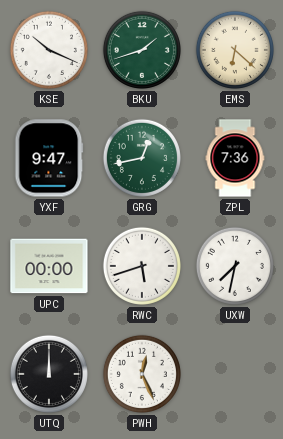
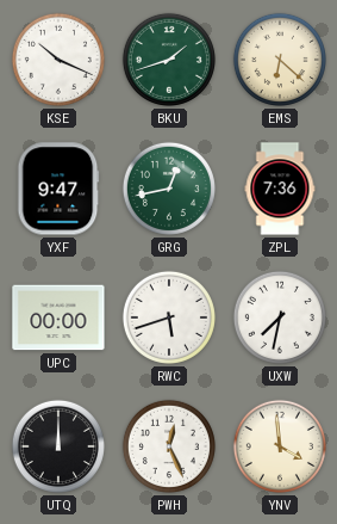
YNV: none -> 3:59 (280, 446)
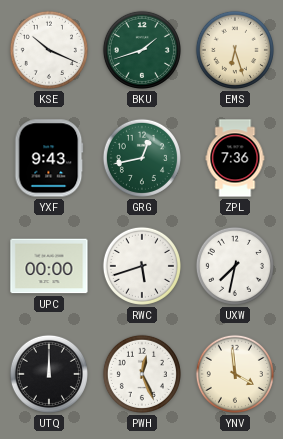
EMS: 6:22 -> 6:27 (235, 50)
YXF: 9:47 -> 9:43 (49, 158)
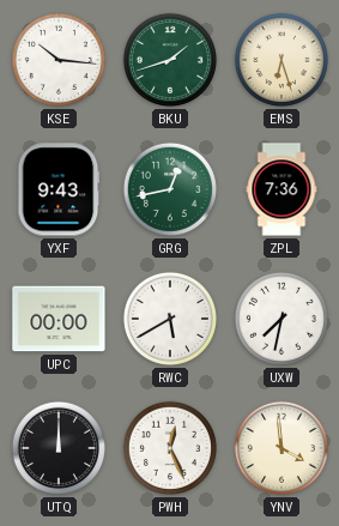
KSE: 10:19 -> 10:16 (59, 60)
RWC: 5:42 -> 5:40 (170, 319)
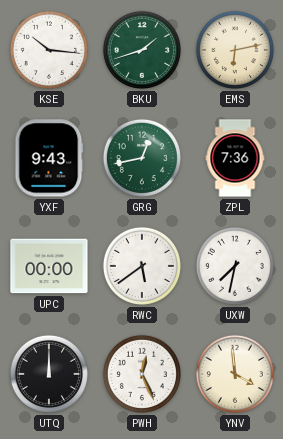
EMS: 6:27 -> 6:13 (235, 50)
RWC: 5:40 -> 5:39 (142, 266)
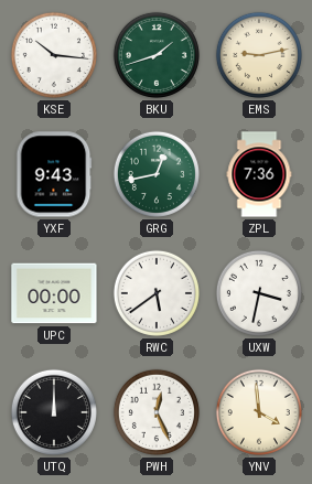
EMS: 6:13 -> 9:13 (259, 55)
UXW: 7:32 -> 3:32 (259, 293)
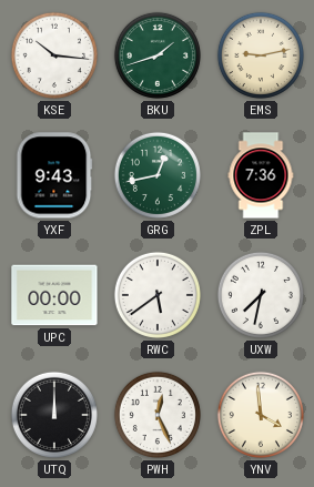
UXW: 3:32 -> 7:32 (261, 295)
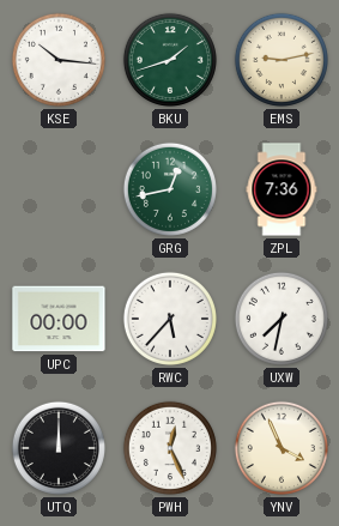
YXF: 9:43 -> none (54, 175)
RWC: 5:39 -> 5:37 (170, 319)
YNV: 3:59 -> 3:56 (282, 448)
